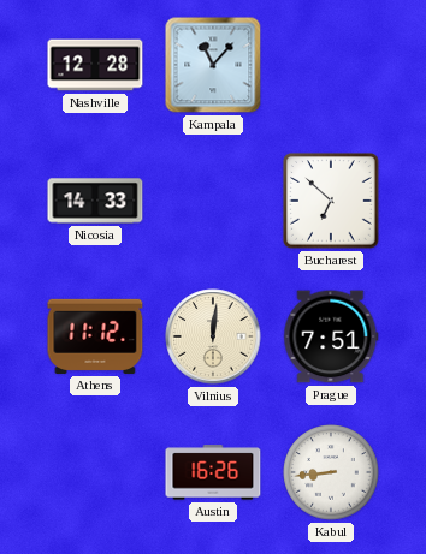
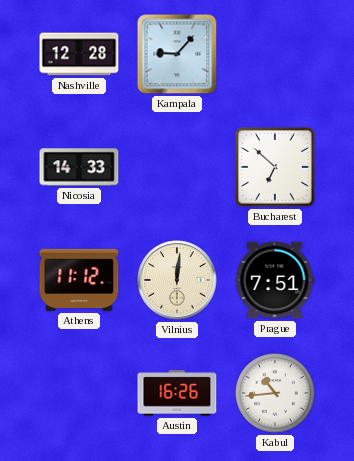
Kampala: 11:07 -> 9:07 (177, 54)
Kabul: 8:44 -> 10:44 (275, 393)
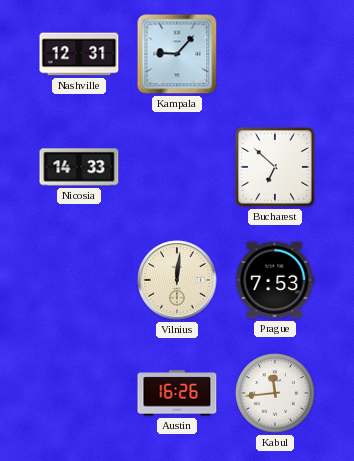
Nashville: 12:28 -> 12:31 (79, 54)
Athens: 11:12 -> none (79, 280)
Prague: 7:51 -> 7:53 (275, 280)
Kabul: 10:44 -> 11:44 (275, 393)
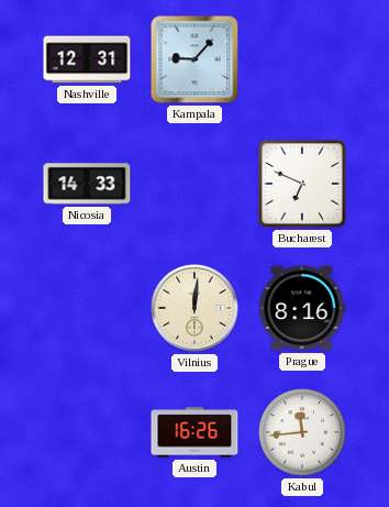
Bucharest: 6:52 -> 6:49 (302, 184)
Prague: 7:53 -> 8:16 (302, 308)
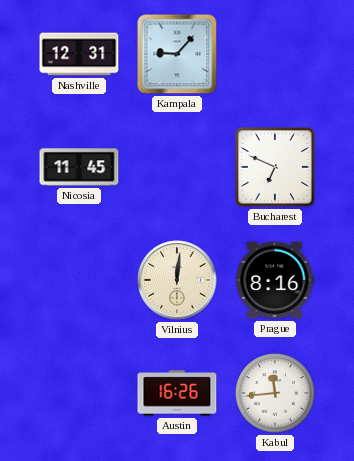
Nicosia: 14:33 -> 11:45 (79, 167)
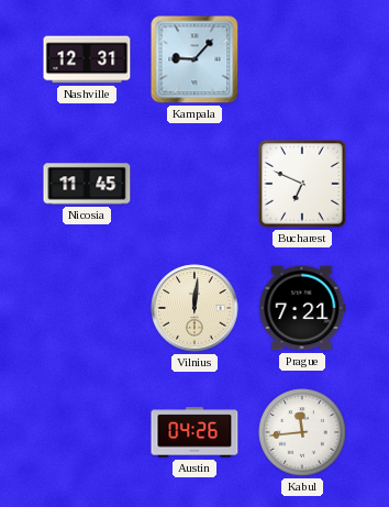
Prague: 8:16 -> 7:21 (302, 308)
Austin: 16:26 -> 04:26 (194, 432)
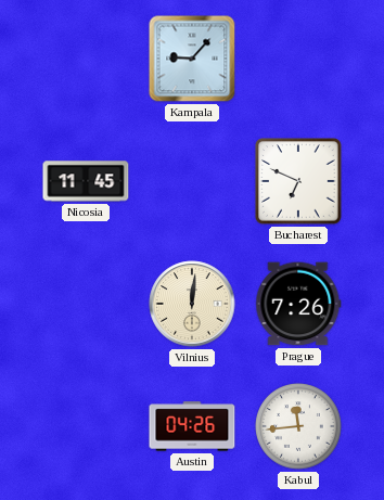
Nashville: 12:31 -> none (87, 59)
Prague: 7:21 -> 7:26 (298, 304)
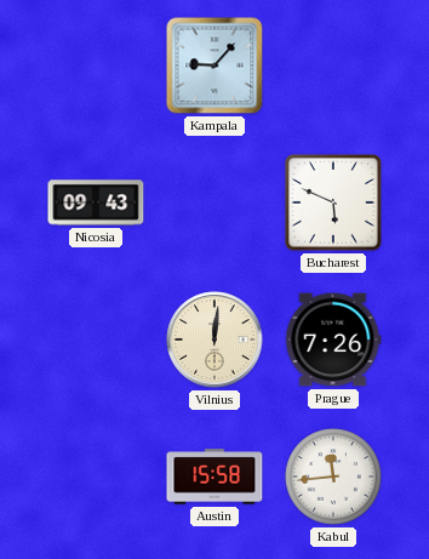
Nicosia: 11:45 -> 09:43 (96, 203)
Bucharest: 6:49 -> 5:49 (333, 203)
Austin: 04:26 -> 15:58 (215, 477)
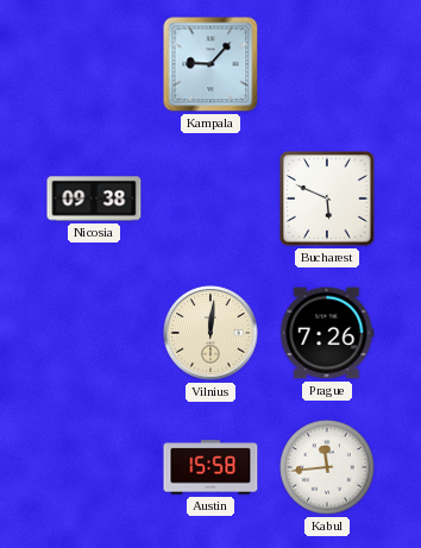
Nicosia: 09:43 -> 09:38 (94, 199)
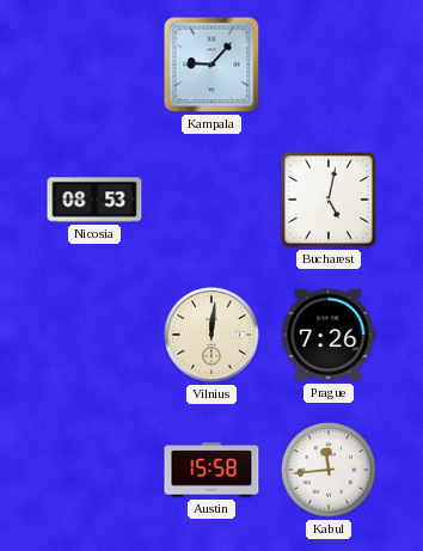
Nicosia: 09:38 -> 08:53 (94, 200)
Bucharest: 5:49 -> 5:02 (329, 200)
